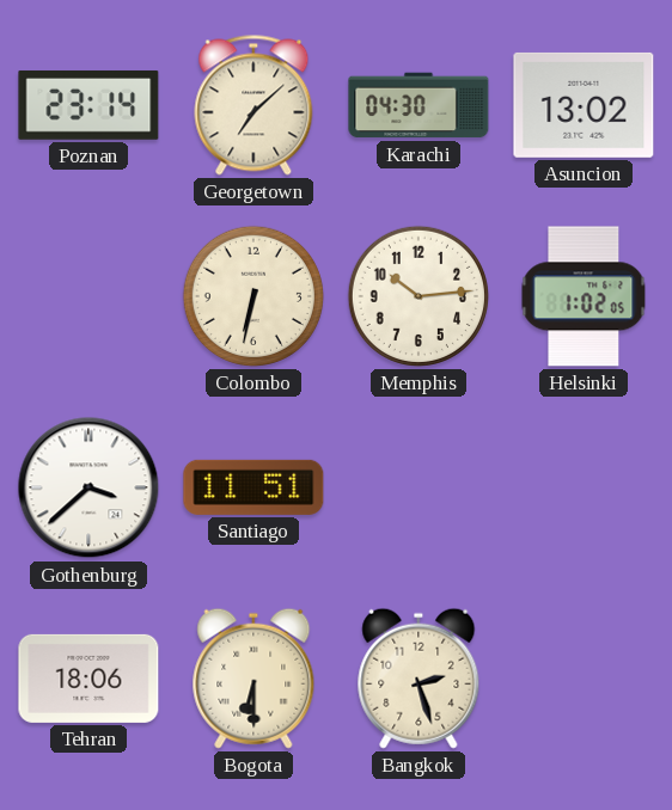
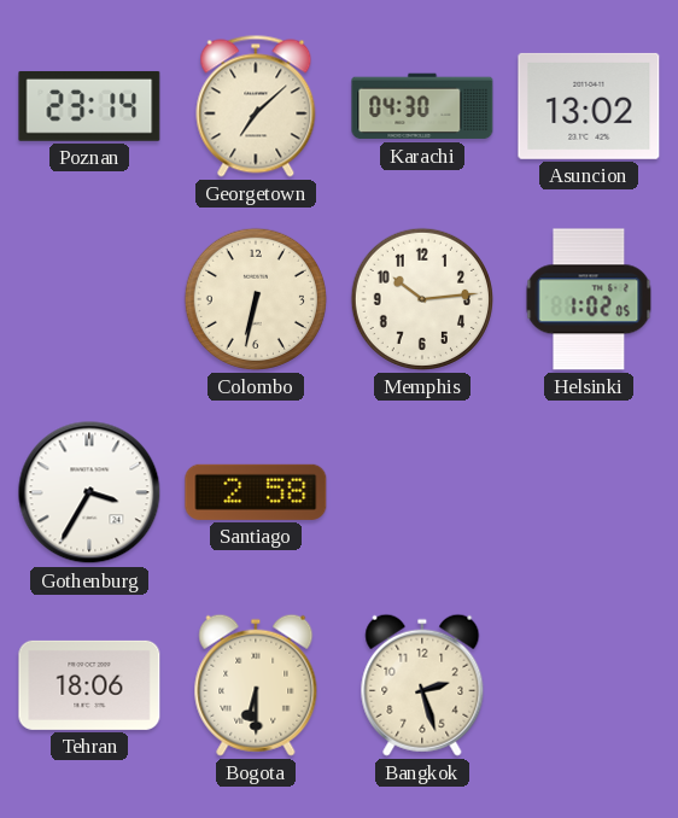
Gothenburg: 3:38 -> 3:35 (89, 492)
Santiago: 11:51 -> 2:58 (256, 492)
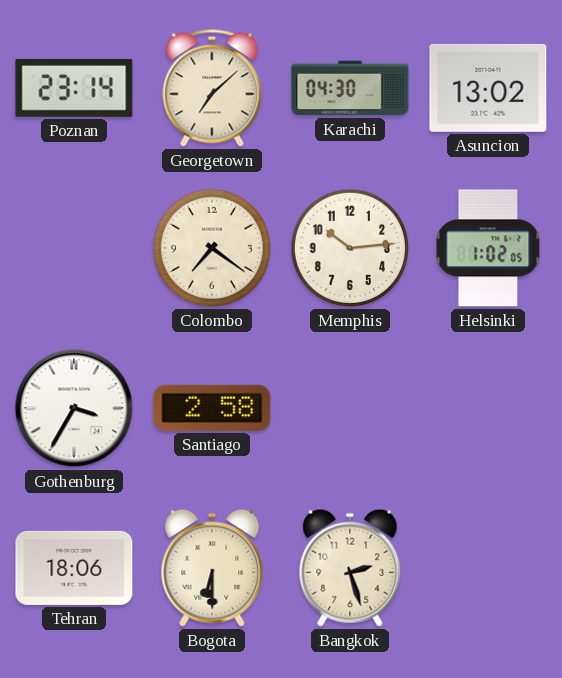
Colombo: 6:32 -> 7:21 (212, 248)
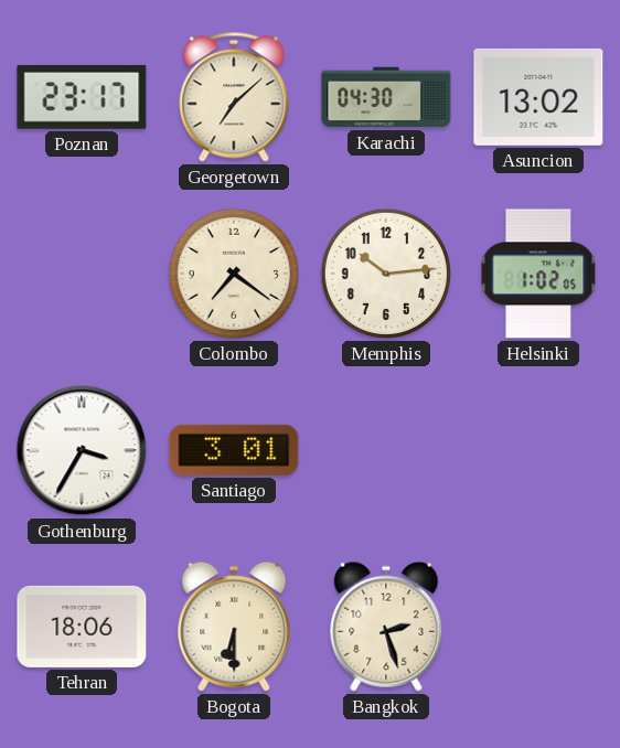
Poznan: 23:14 -> 23:17 (82, 97)
Santiago: 2:58 -> 3:01 (234, 450)
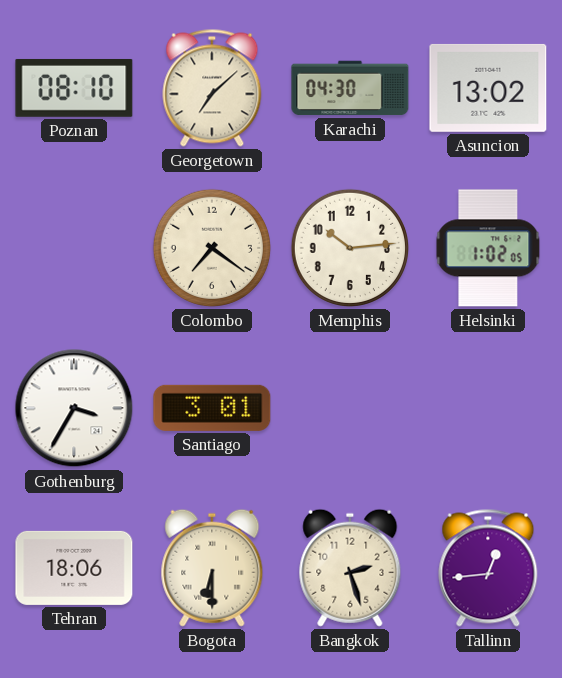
Poznan: 23:17 -> 08:10 (74, 88)
Tallinn: none -> 12:44 (488, 568)
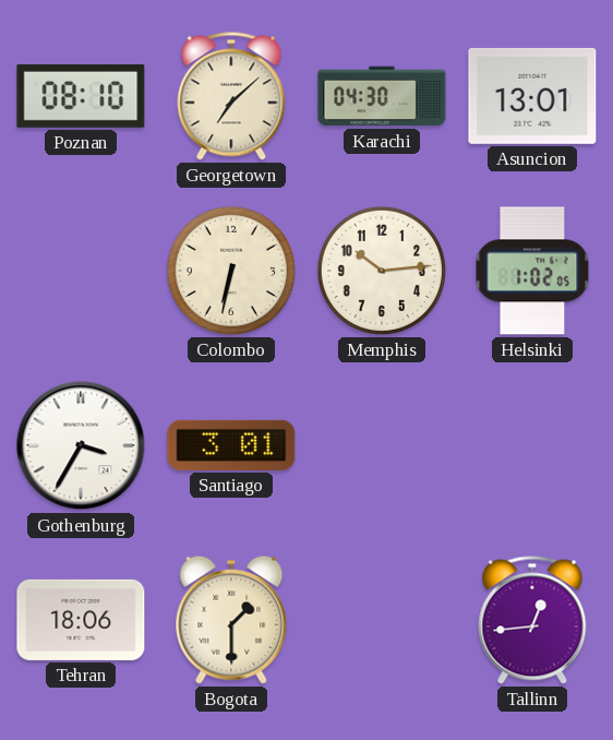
Asuncion: 13:02 -> 13:01 (532, 96)
Colombo: 7:21 -> 6:32 (231, 271)
Bogota: 6:30 -> 1:30 (231, 620)
Bangkok: 2:27 -> none (350, 568)
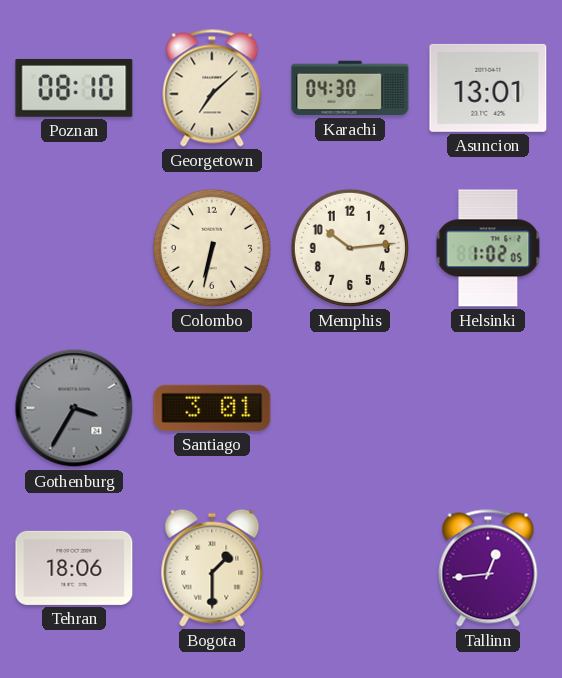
Gothenburg dial: white -> grey (74, 408)
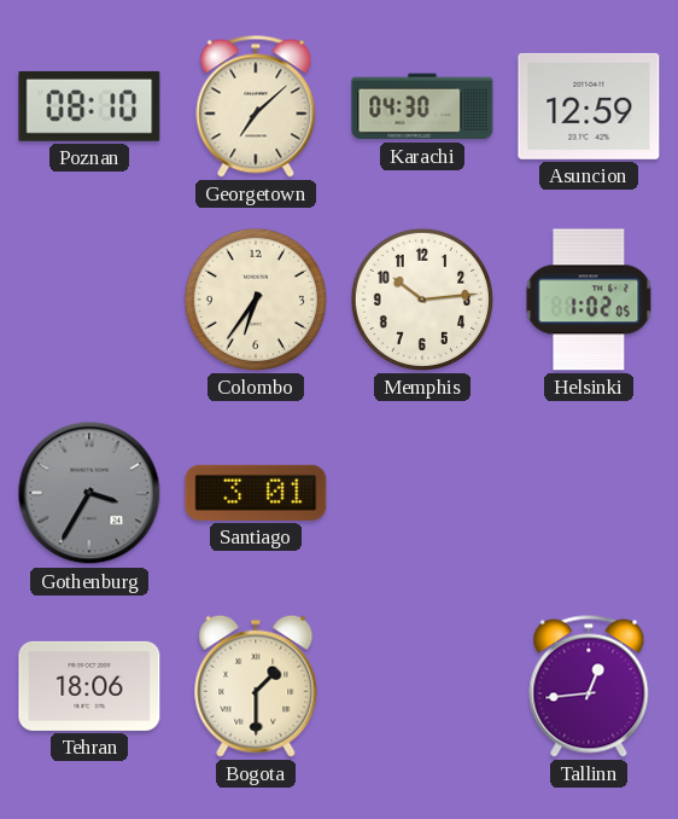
Asuncion: 13:01 -> 12:59 (589, 106)
Colombo: 6:32 -> 6:36 (256, 300)
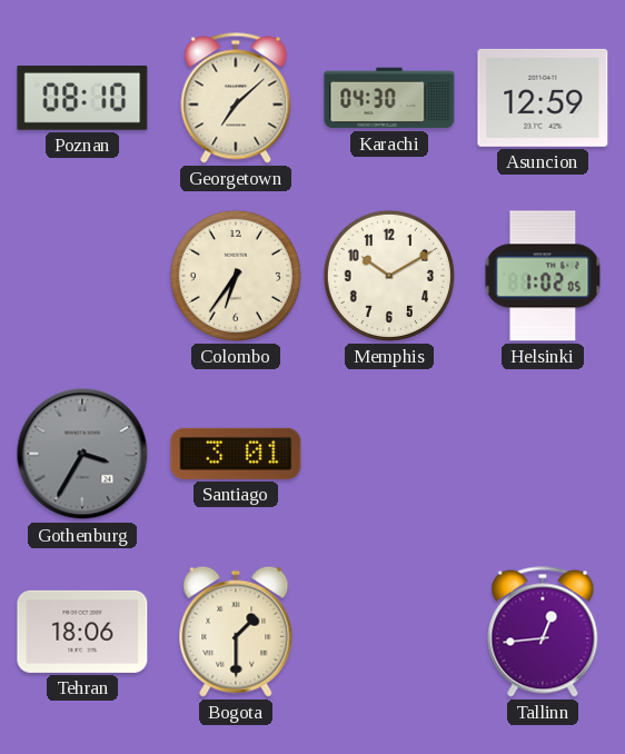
Memphis: 10:14 -> 10:10 (389, 276)
